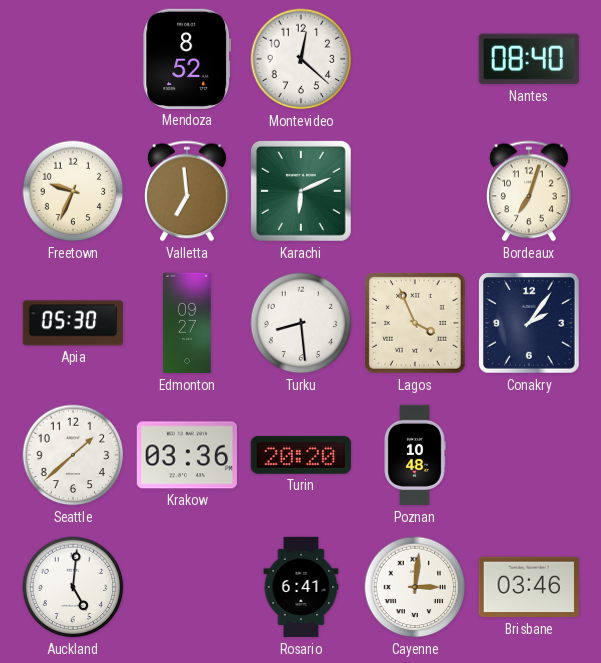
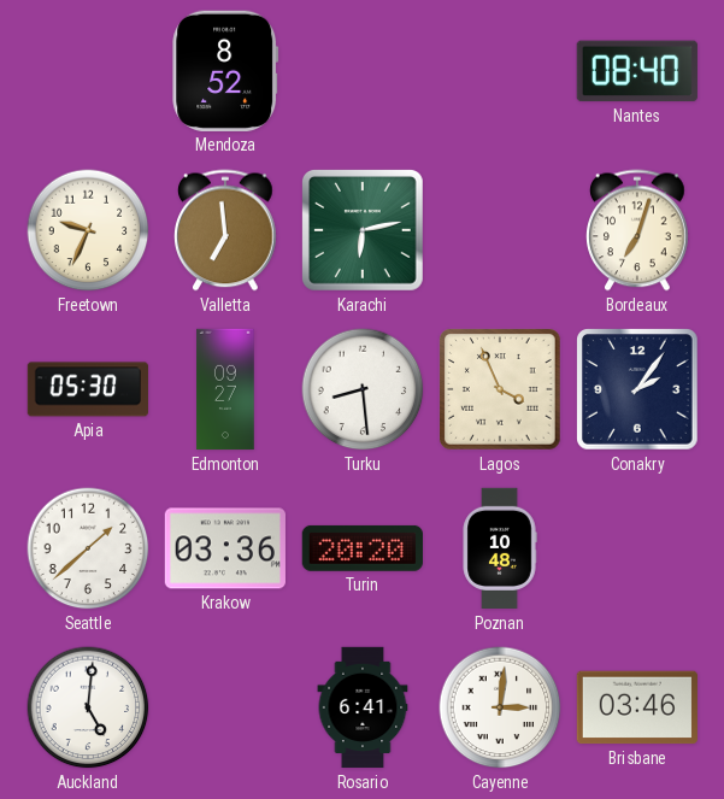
Montevideo: 12:22 -> none (301, 59)
Karachi: 6:11 -> 6:13 (363, 230)
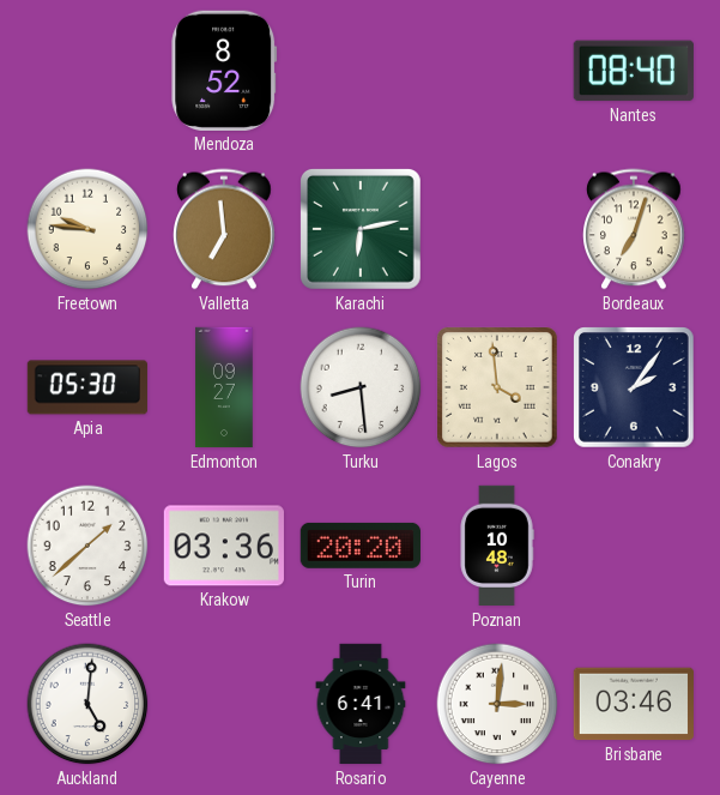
Freetown: 9:34 -> 9:46 (87, 229)
Lagos: 3:56 -> 3:59 (497, 387)
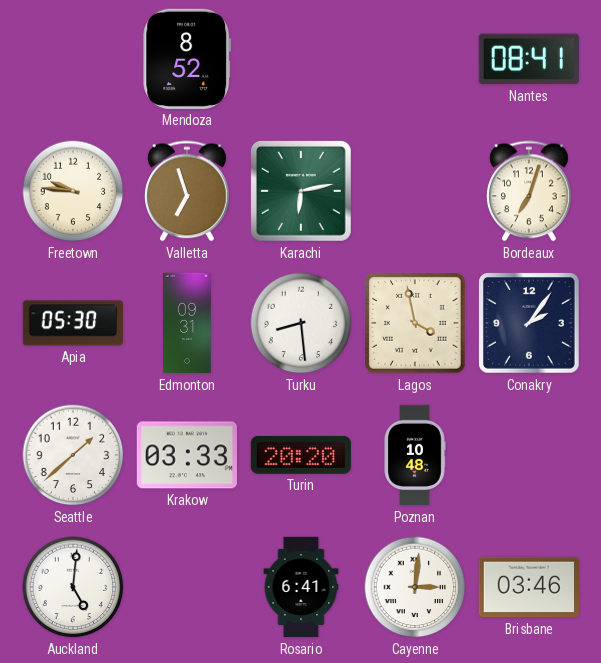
Nantes: 08:40 -> 08:41 (529, 59)
Valletta: 6:59 -> 6:57 (188, 191)
Edmonton: 09:27 -> 09:31 (187, 323)
Lagos: 3:59 -> 3:58 (415, 323)
Krakow: 03:36 -> 03:33 (187, 455)
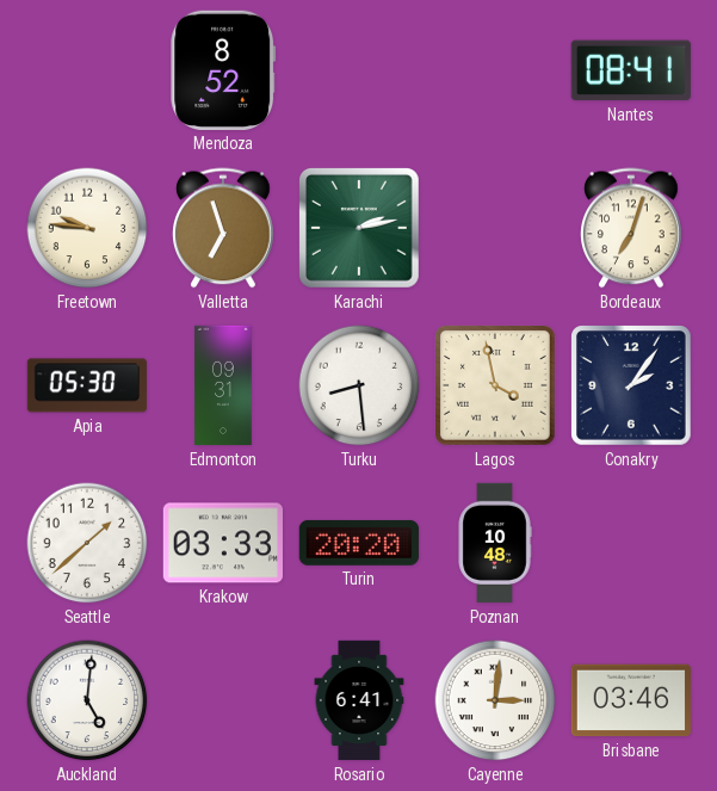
Karachi: 6:13 -> 2:13 (359, 228)
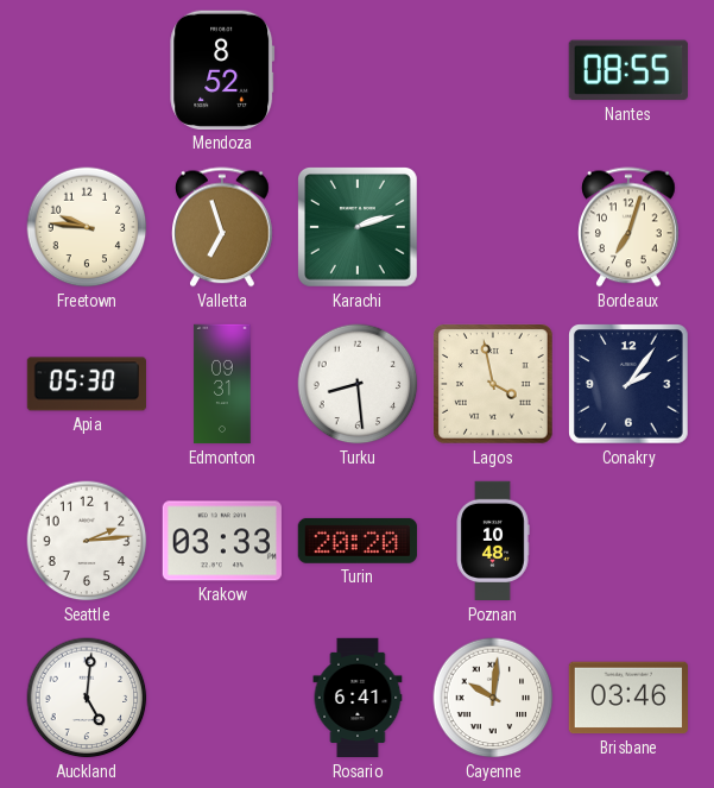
Nantes: 08:41 -> 08:55 (628, 70)
Karachi: 2:13 -> 2:12 (358, 227)
Seattle: 1:38 -> 2:14 (87, 541)
Cayenne: 3:01 -> 10:01 (493, 698)
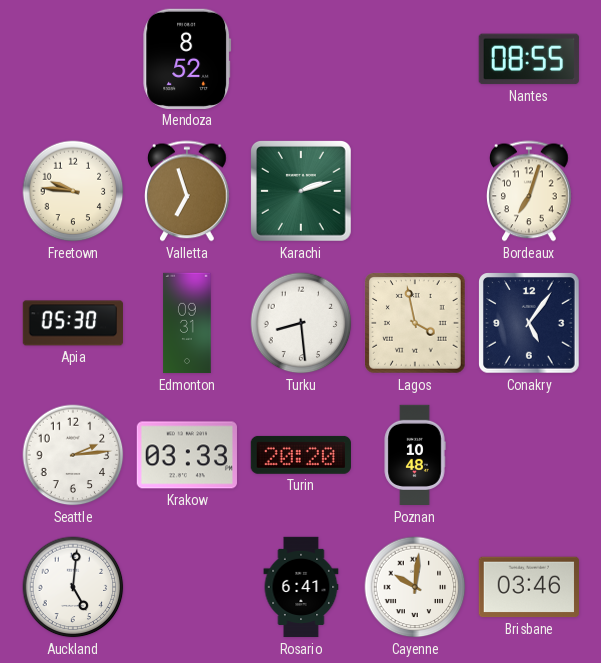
Conakry: 2:06 -> 5:06 (529, 323)
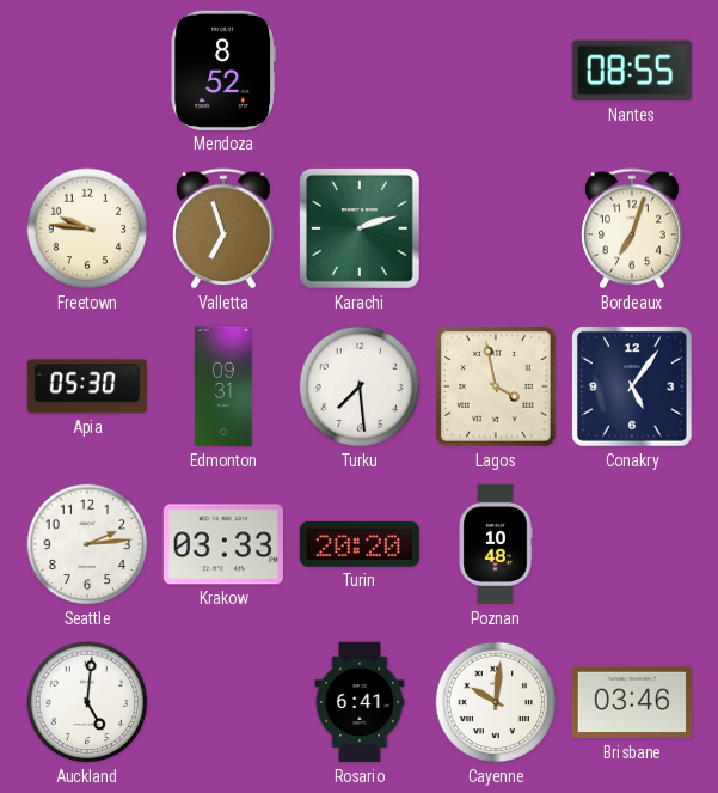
Turku: 8:29 -> 7:29 (360, 386)
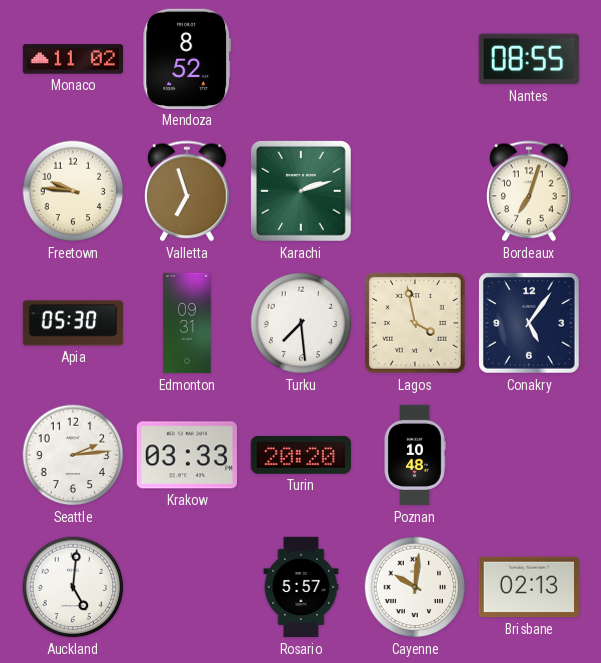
Monaco: none -> 11:02 (72, 59)
Rosario: 6:41 -> 5:57 (301, 587)
Brisbane: 03:46 -> 02:13 (529, 587)
